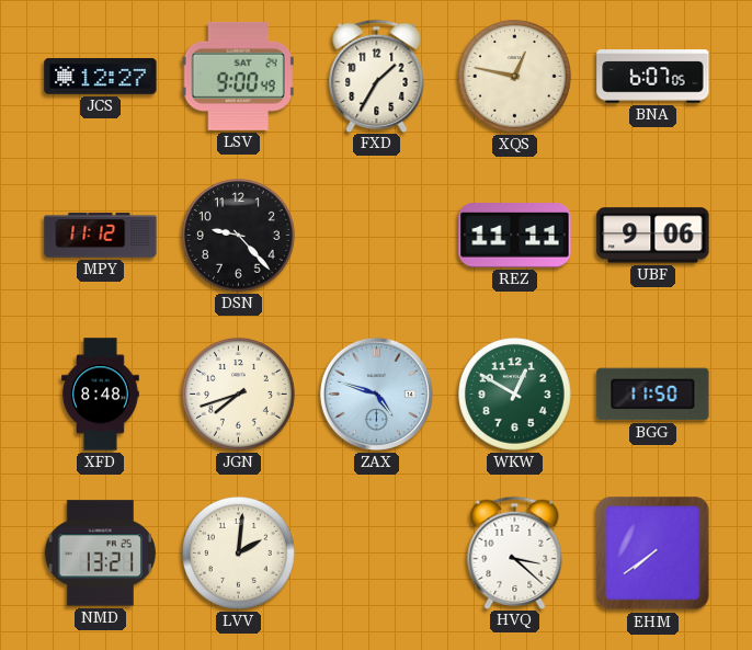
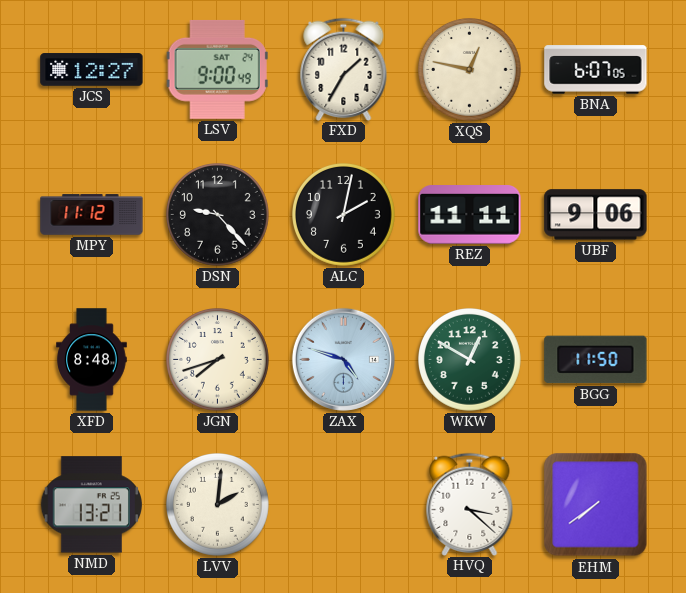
ALC: none -> 2:02 (344, 215)
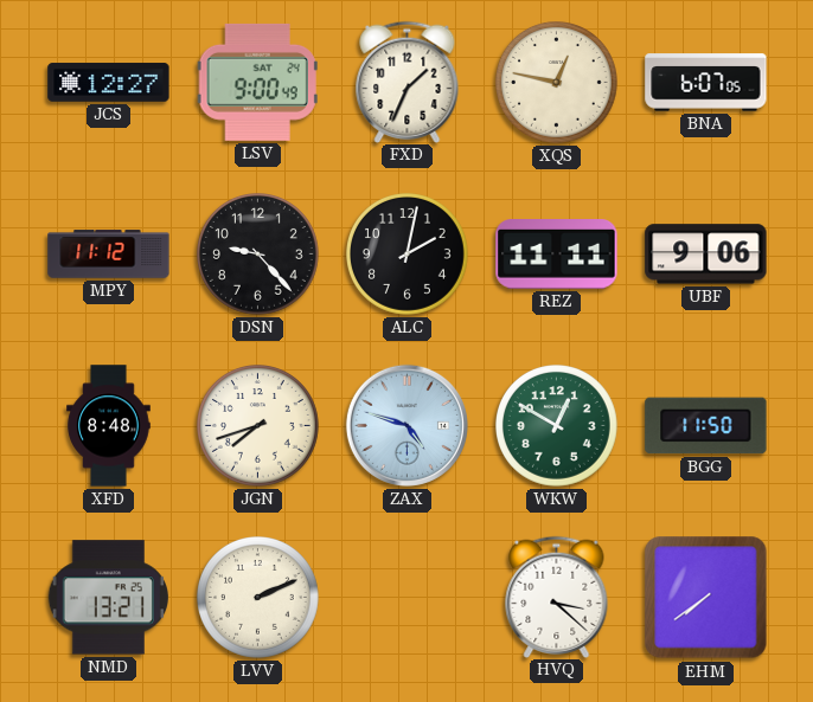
FXD: 1:35 -> 1:34 (408, 82)
LVV: 2:01 -> 2:11 (258, 598)
